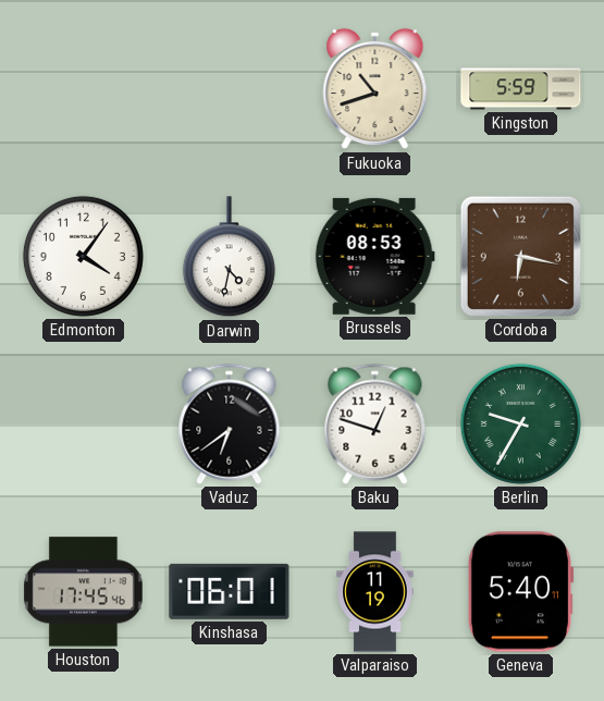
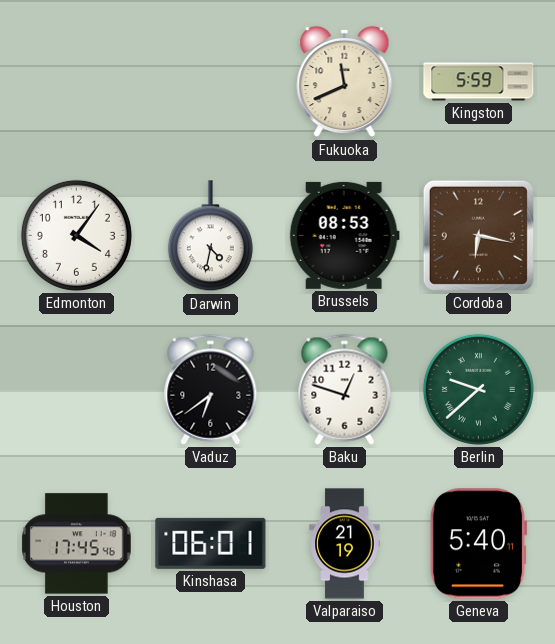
Fukuoka: 10:42 -> 11:41 (345, 82)
Berlin: 9:35 -> 9:38 (478, 389)
Valparaiso: 11:19 -> 21:19 (345, 544)
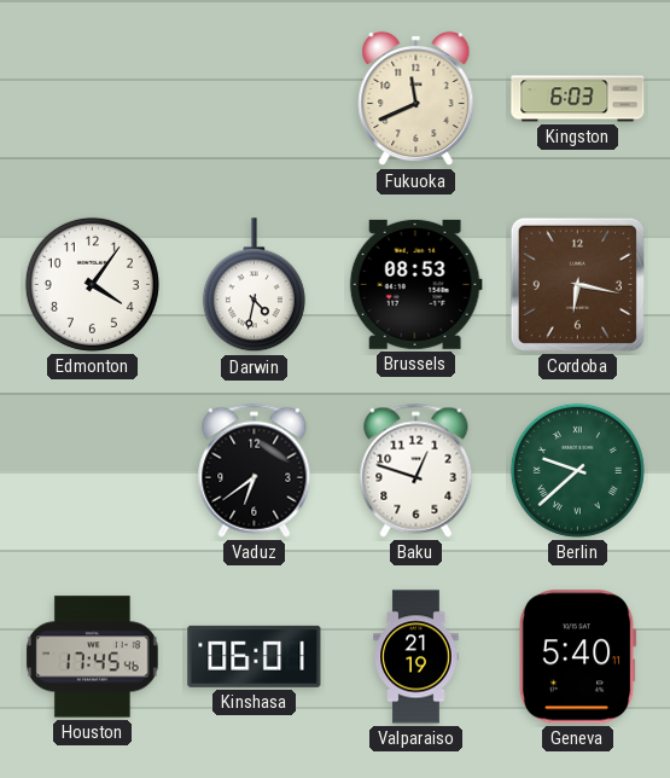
Kingston: 5:59 -> 6:03 (578, 99)
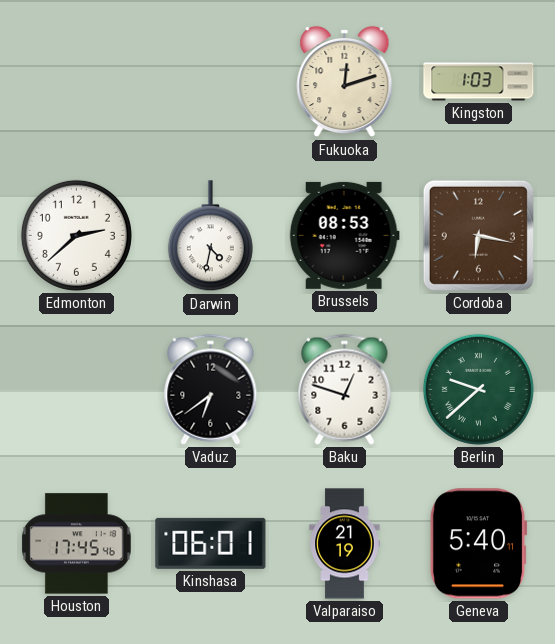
Fukuoka: 11:41 -> 12:12 (345, 82)
Kingston: 6:03 -> 1:03 (479, 82)
Edmonton: 4:06 -> 2:38 (76, 235)
